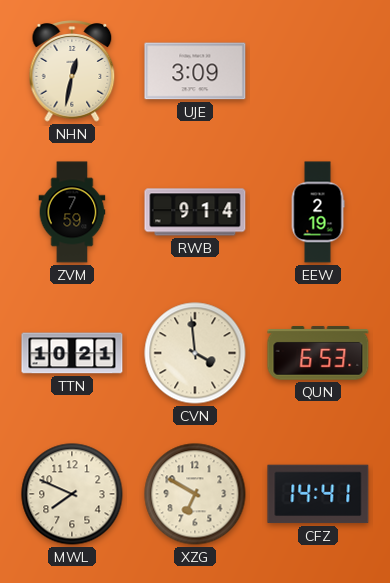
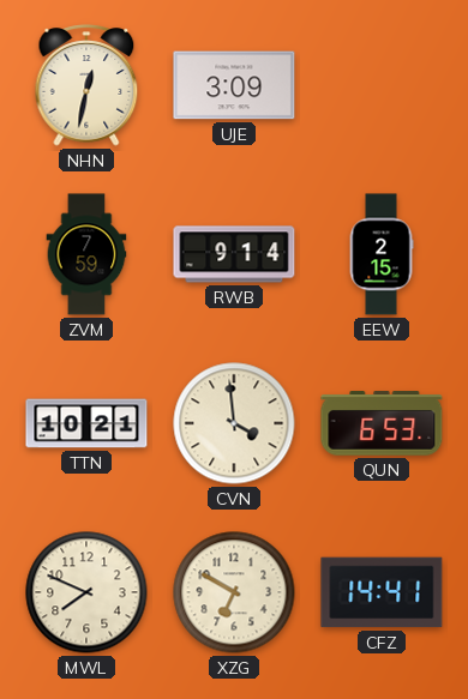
EEW: 2:19 -> 2:15 (382, 254)
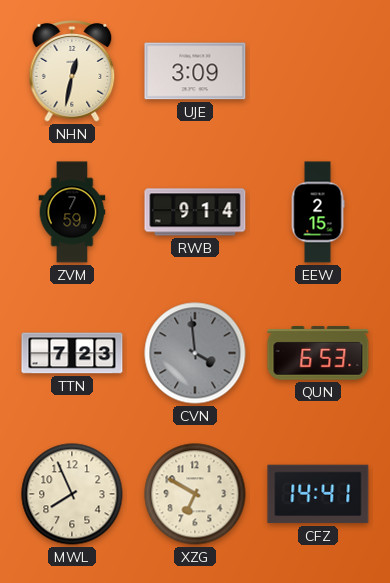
TTN: 10:21 -> 7:23 (72, 353)
CVN dial: cream -> grey (195, 353)
MWL: 7:49 -> 7:56 (72, 494)
